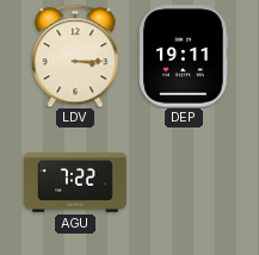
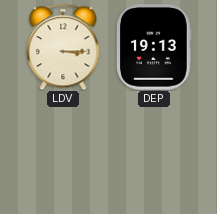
DEP: 19:11 -> 19:13 (155, 47)
AGU: 7:22 -> none (75, 184)
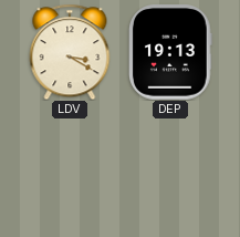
LDV: 3:15 -> 3:20 (70, 52)
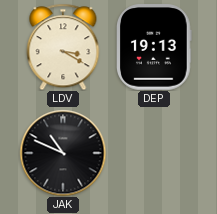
JAK: none -> 10:49 (63, 153)
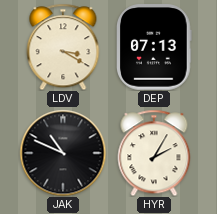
DEP: 19:13 -> 07:13 (155, 47)
HYR: none -> 2:05 (154, 153)
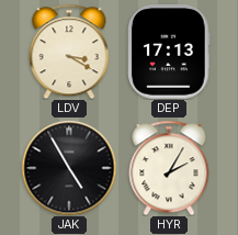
DEP: 07:13 -> 17:13 (170, 52)
JAK: 10:49 -> 4:55 (69, 168)
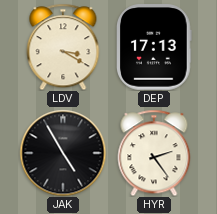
HYR: 2:05 -> 2:24 (154, 153)
